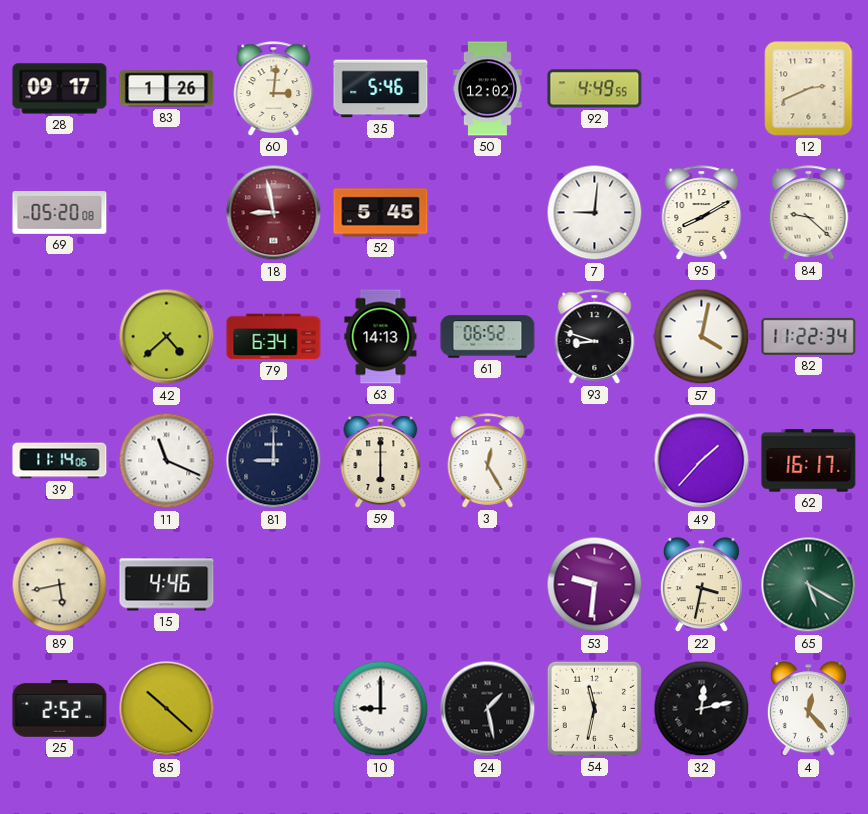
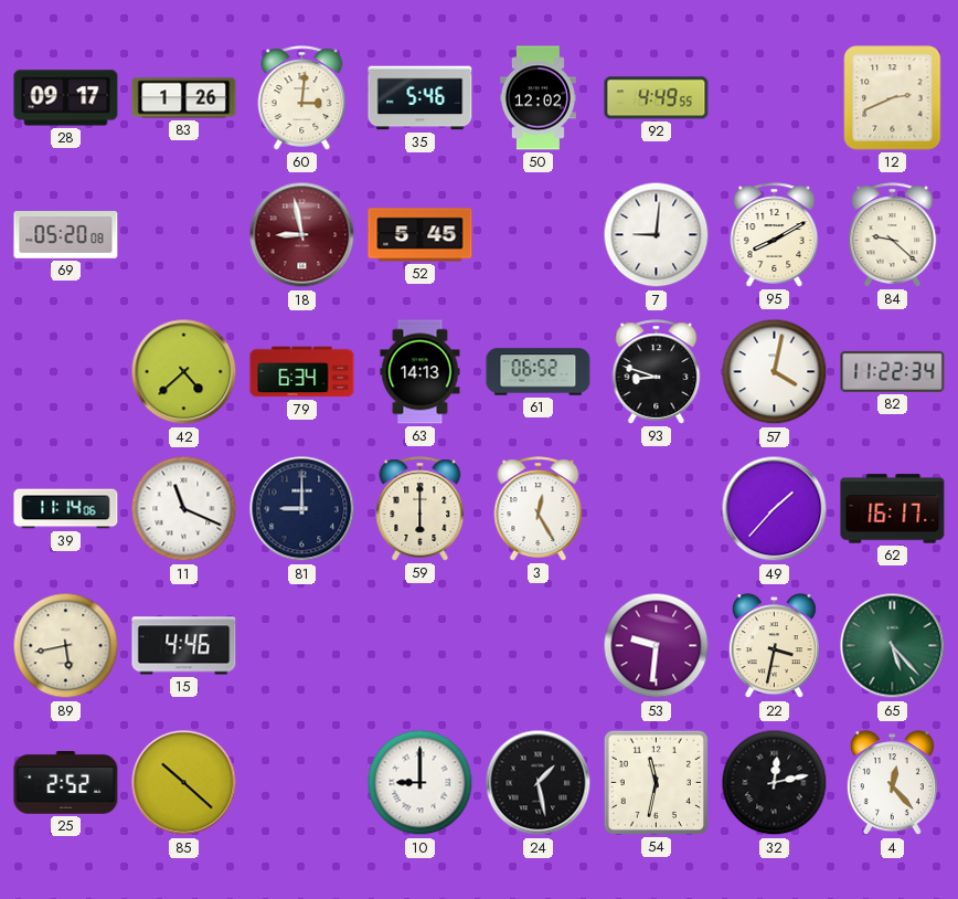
65: 5:20 -> 5:23 (893, 646)
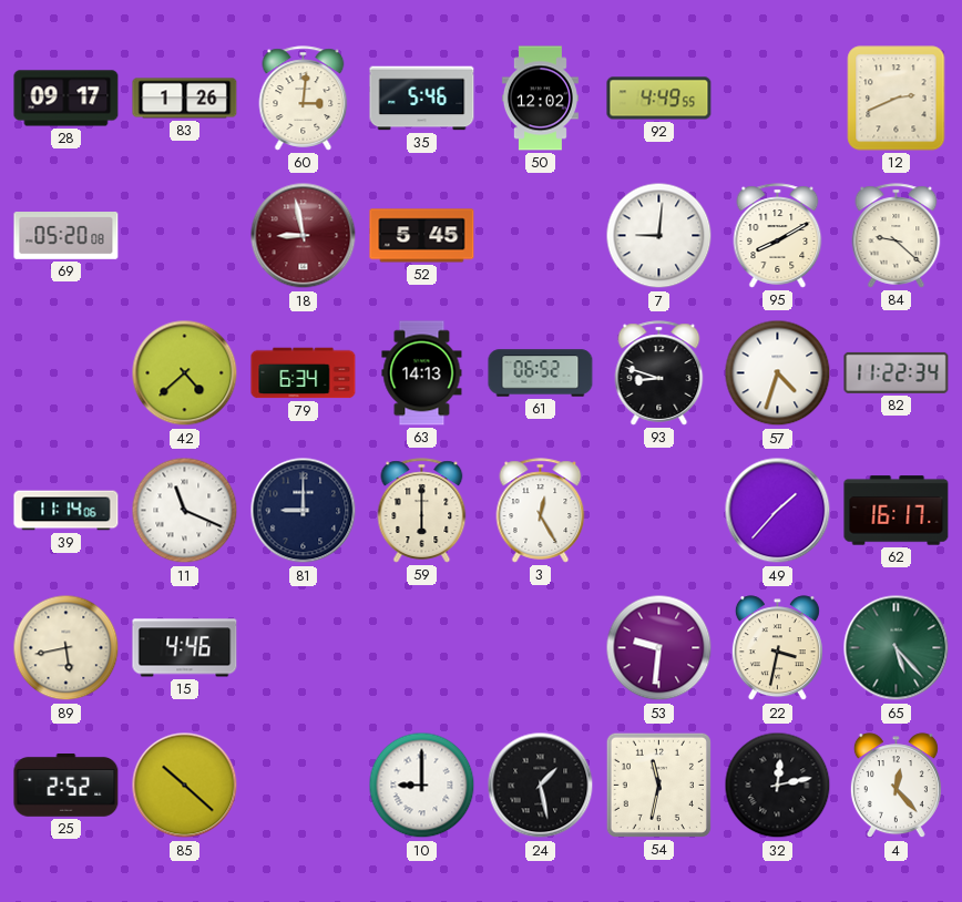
57: 4:02 -> 4:33 (778, 373)
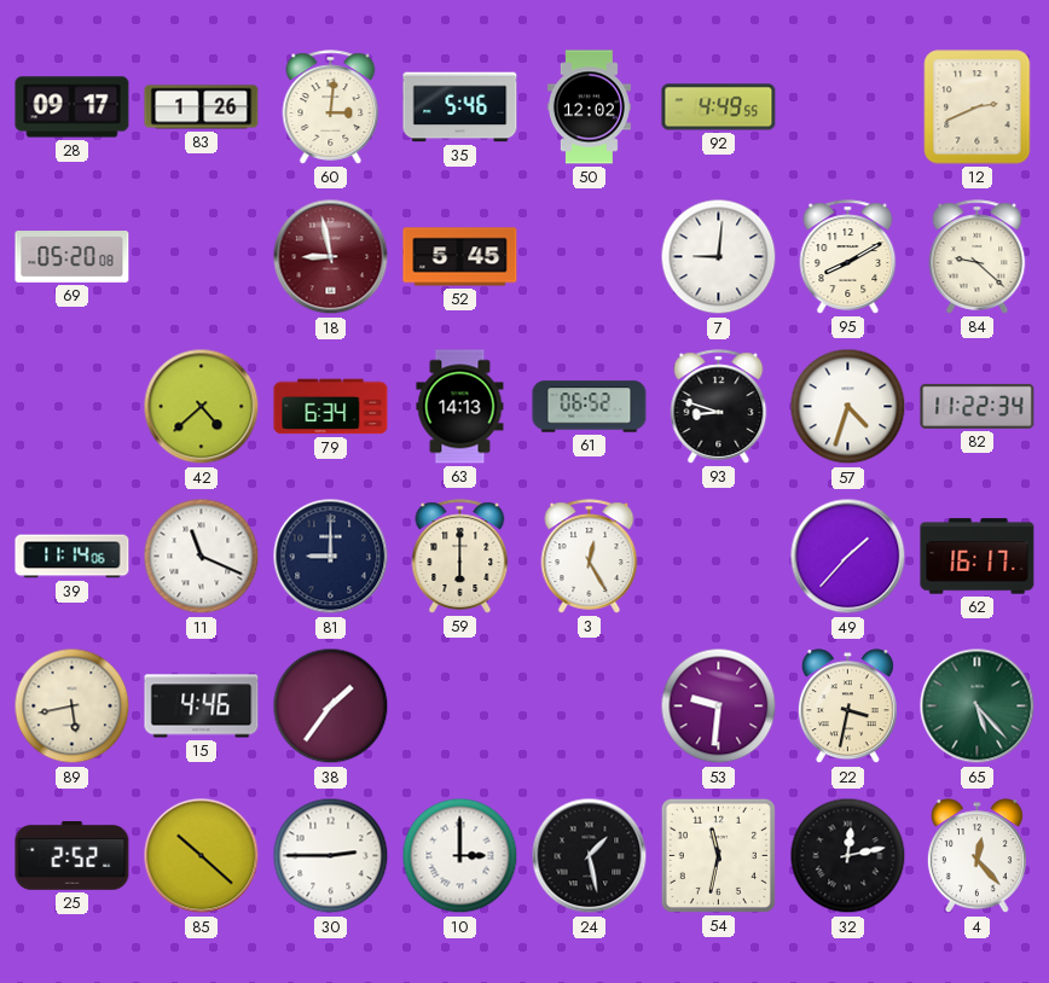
38: none -> 1:36 (331, 706)
30: none -> 2:45 (331, 856)
10: 9:00 -> 3:00 (460, 856)
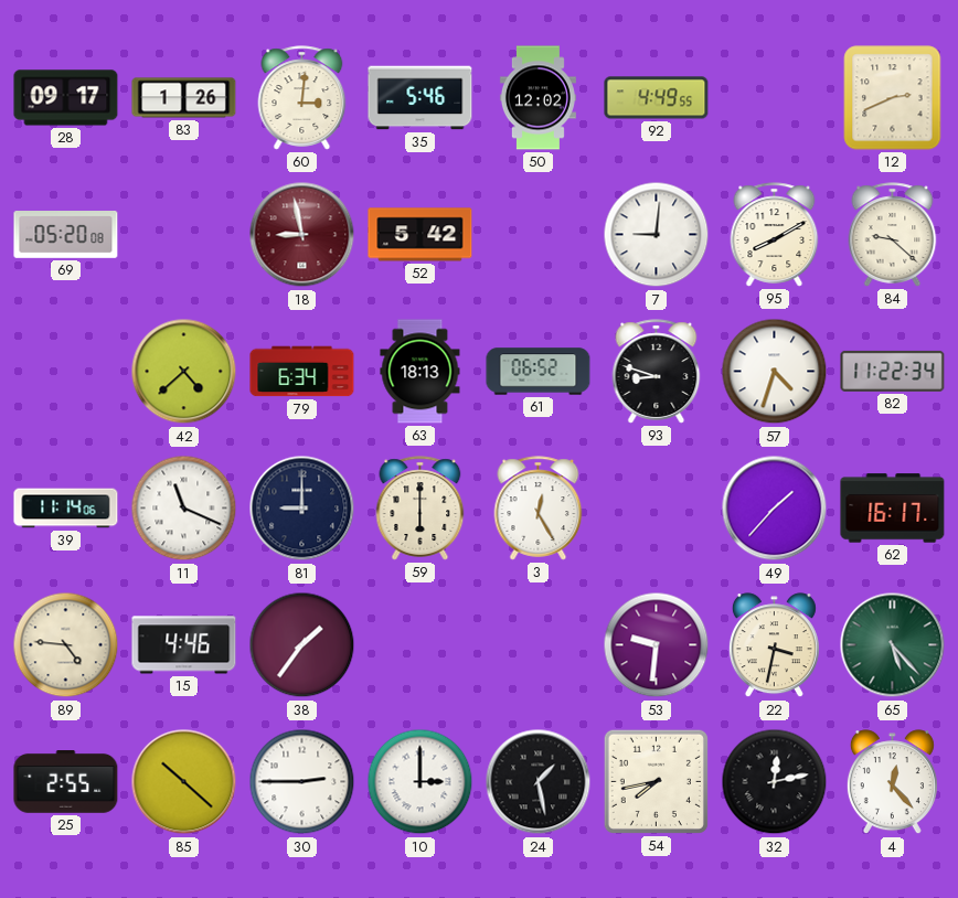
52: 5:45 -> 5:42 (421, 235)
63: 14:13 -> 18:13 (421, 372)
89: 5:43 -> 4:46 (66, 645)
25: 2:52 -> 2:55 (66, 782)
54: 11:32 -> 7:43 (656, 781)
